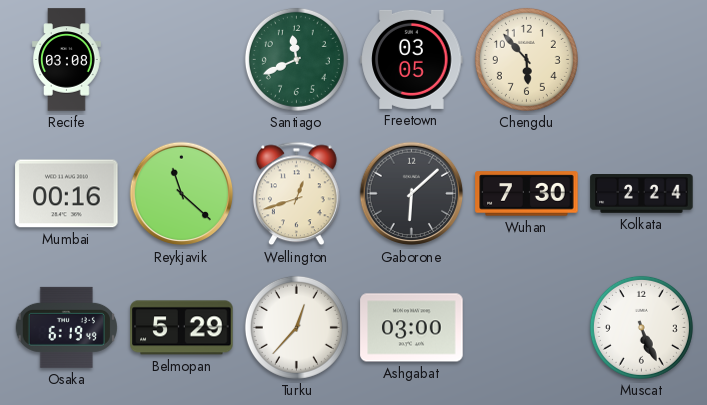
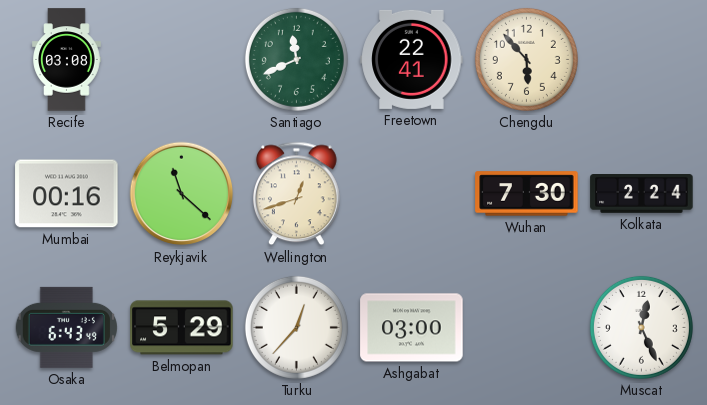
Freetown: 03:05 -> 22:41 (412, 59)
Gaborone: 6:08 -> none (412, 194)
Osaka: 6:19 -> 6:43 (66, 327)
Muscat: 5:26 -> 12:26 (641, 327)
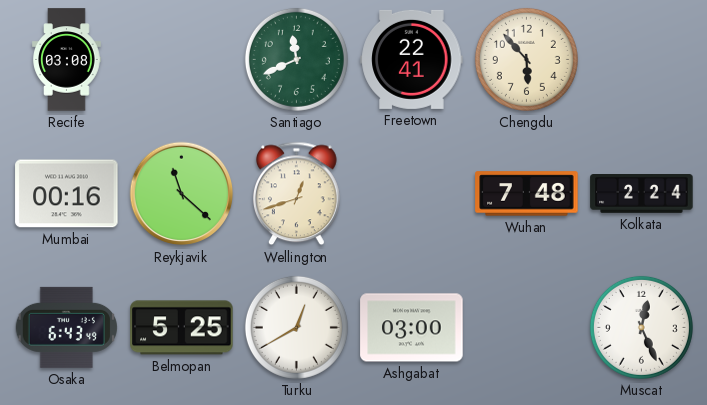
Wuhan: 7:30 -> 7:48 (527, 194)
Belmopan: 5:29 -> 5:25 (182, 328)
Turku: 12:37 -> 12:40 (296, 327)
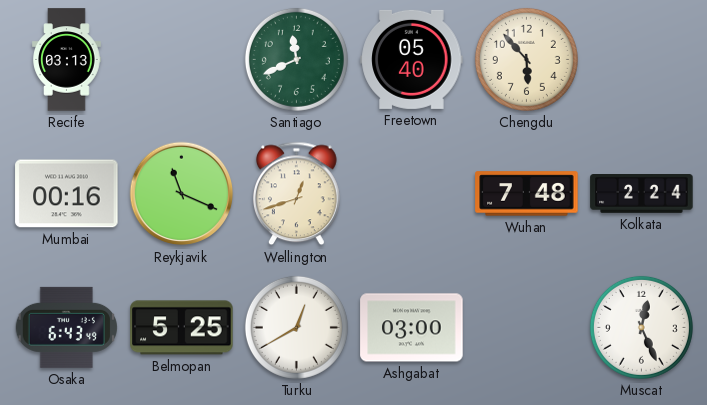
Recife: 03:08 -> 03:13 (67, 60)
Freetown: 22:41 -> 05:40 (412, 59)
Reykjavik: 11:22 -> 11:19 (182, 194)
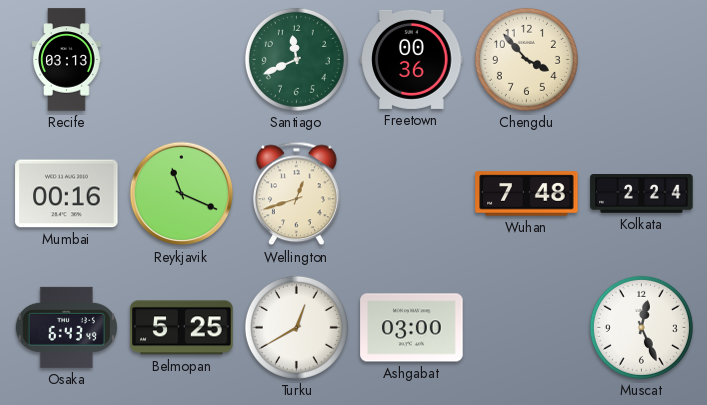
Freetown: 05:40 -> 00:36 (412, 59)
Chengdu: 5:53 -> 3:53 (526, 59)
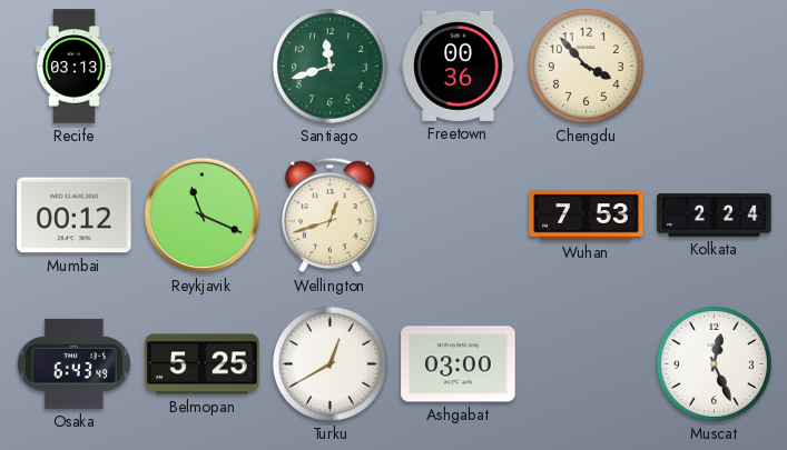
Santiago: 11:41 -> 11:42 (329, 66)
Mumbai: 00:16 -> 00:12 (75, 216)
Wuhan: 7:48 -> 7:53 (587, 216)
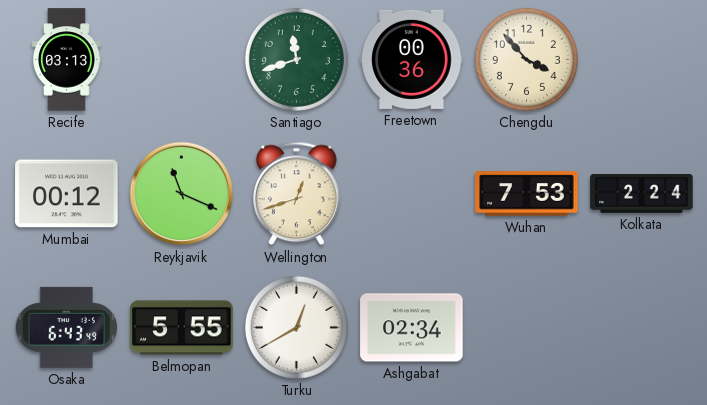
Belmopan: 5:25 -> 5:55 (182, 328)
Ashgabat: 03:00 -> 02:34 (412, 328)
Muscat: 12:26 -> none (714, 363)
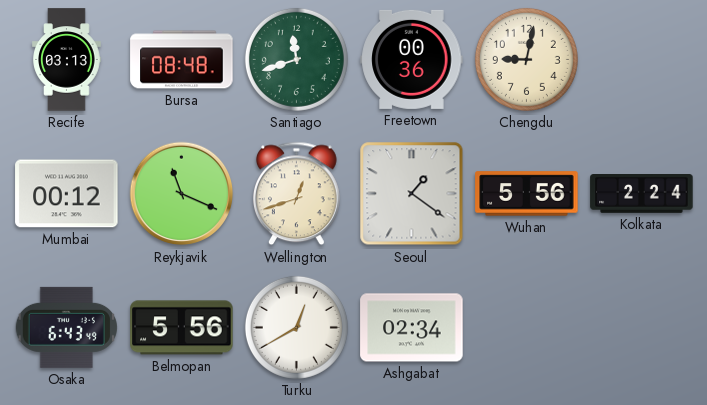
Bursa: none -> 08:48 (182, 60)
Chengdu: 3:53 -> 9:02 (526, 59)
Seoul: none -> 1:21 (412, 194)
Wuhan: 7:53 -> 5:56 (527, 194)
Belmopan: 5:55 -> 5:56 (182, 328)
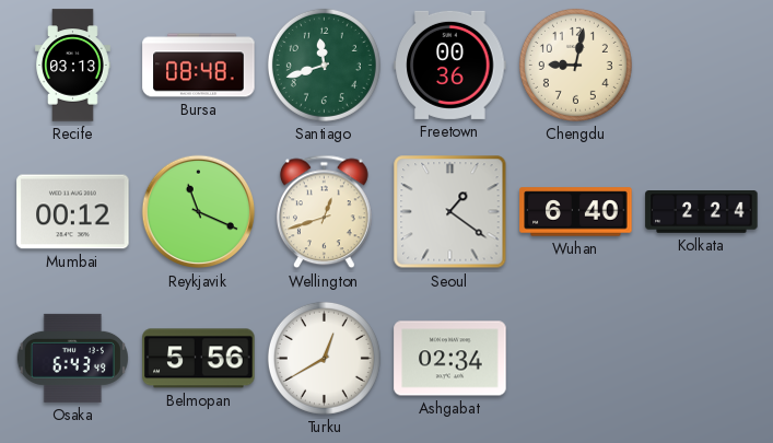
Wuhan: 5:56 -> 6:40 (576, 212)
